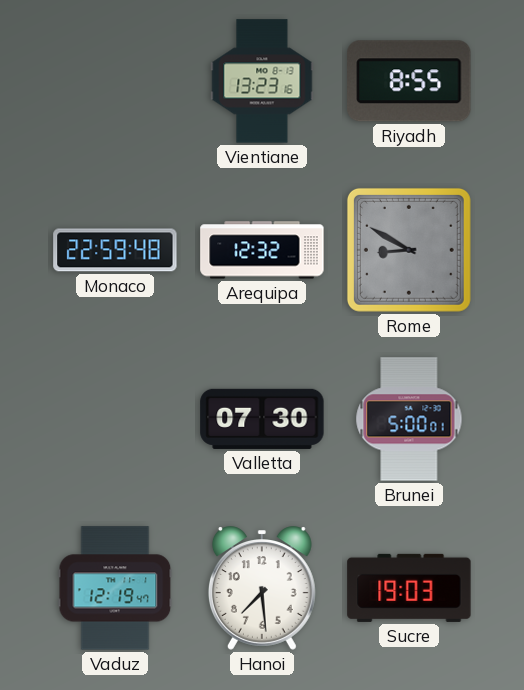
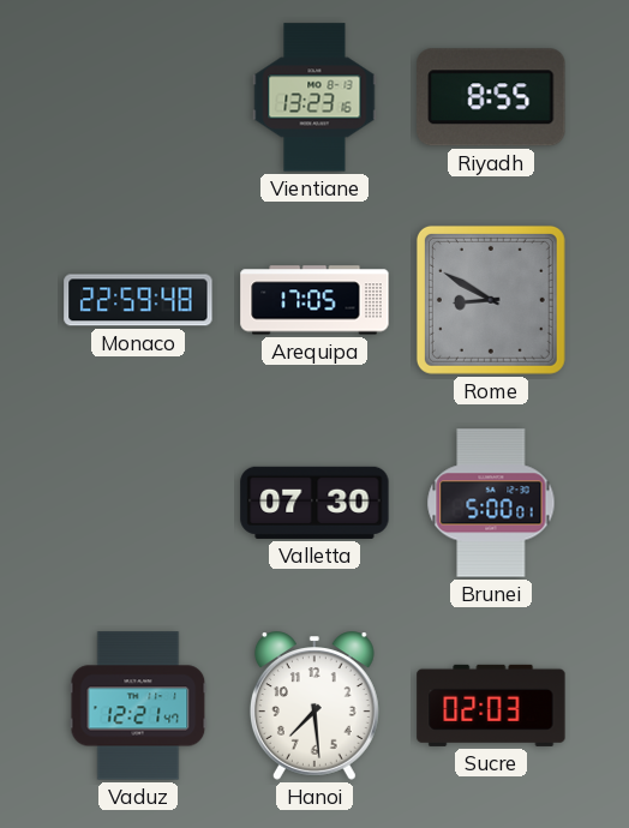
Arequipa: 12:32 -> 17:05 (314, 300)
Vaduz: 12:19 -> 12:21 (138, 706)
Sucre: 19:03 -> 02:03 (491, 706)
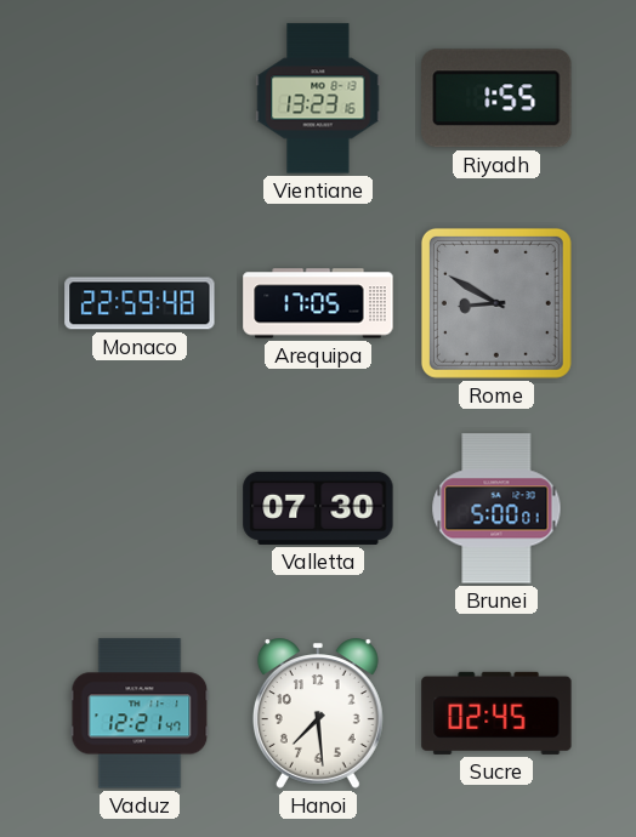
Riyadh: 8:55 -> 1:55 (496, 98)
Sucre: 02:03 -> 02:45 (496, 713)
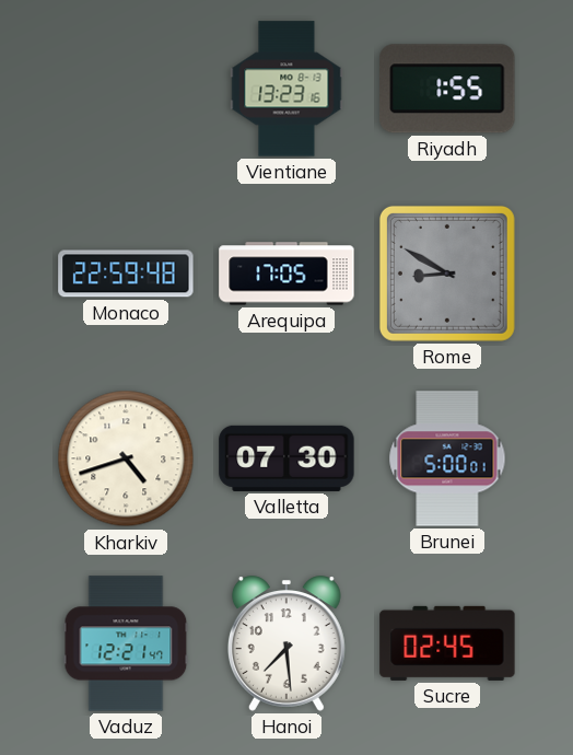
Kharkiv: none -> 4:42 (126, 458)
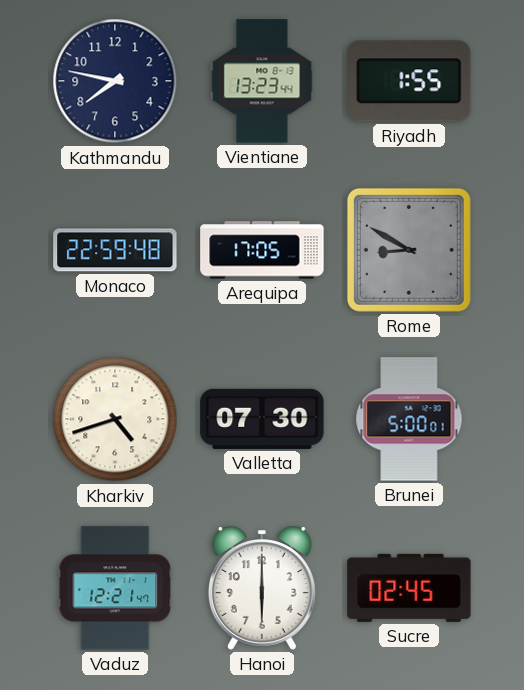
Kathmandu: none -> 7:47 (115, 81)
Vientiane: 13:23:16 -> 13:23:44 (262, 81)
Hanoi: 7:29 -> 6:00 (262, 588)
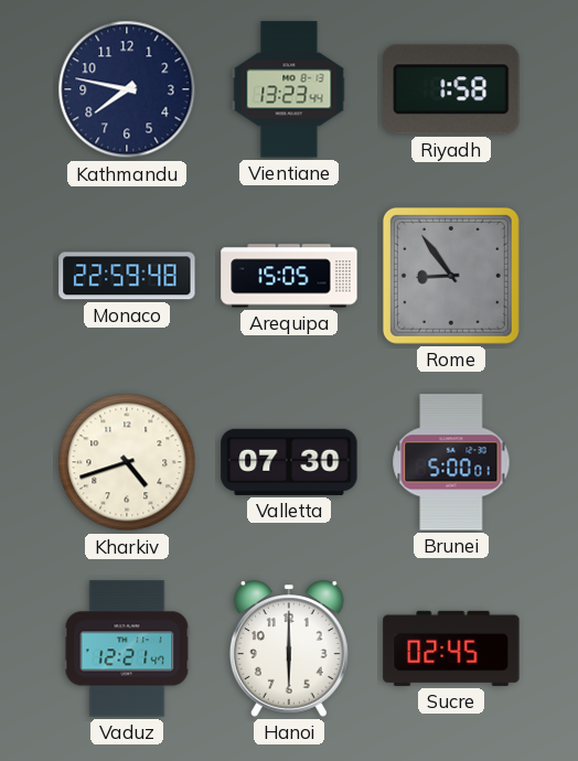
Riyadh: 1:55 -> 1:58 (451, 89)
Arequipa: 17:05 -> 15:05 (289, 276)
Rome: 8:50 -> 8:54 (451, 276)
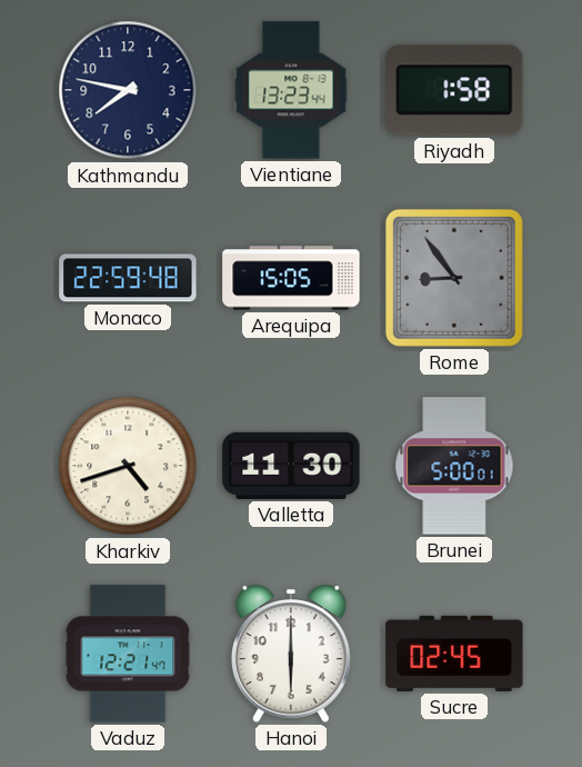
Valletta: 07:30 -> 11:30 (291, 466)
